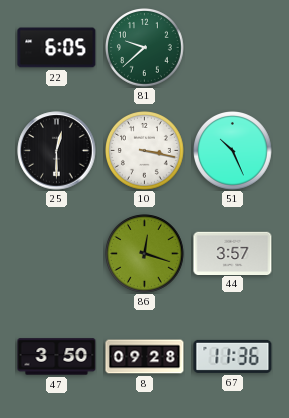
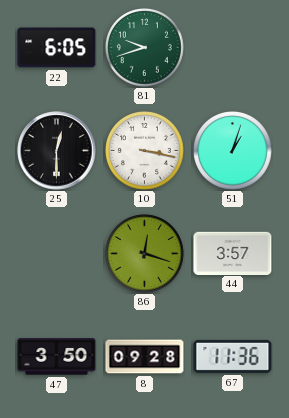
81: 9:38 -> 9:42 (145, 48)
51: 10:26 -> 1:03 (233, 151)
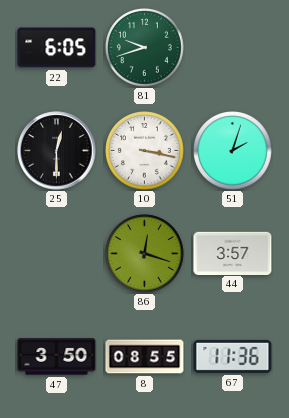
51: 1:03 -> 2:03 (233, 151)
8: 09:28 -> 08:55 (145, 357)
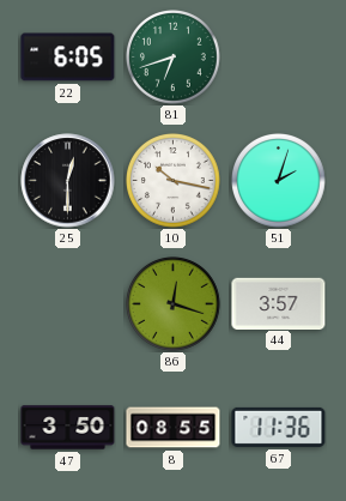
81: 9:42 -> 6:42 (174, 58)
10: 3:17 -> 10:17 (174, 181)
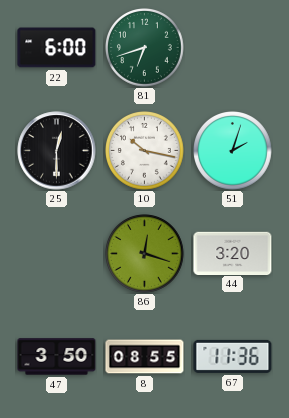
22: 6:05 -> 6:00 (57, 48)
44: 3:57 -> 3:20 (233, 253)
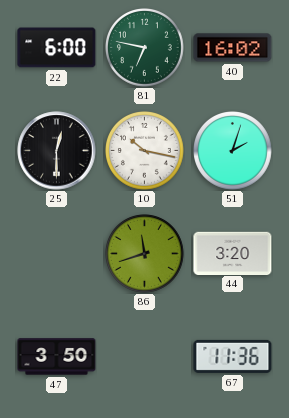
81: 6:42 -> 6:47 (145, 48)
40: none -> 16:02 (233, 48)
86: 12:18 -> 11:42 (145, 254)
8: 08:55 -> none (145, 357)
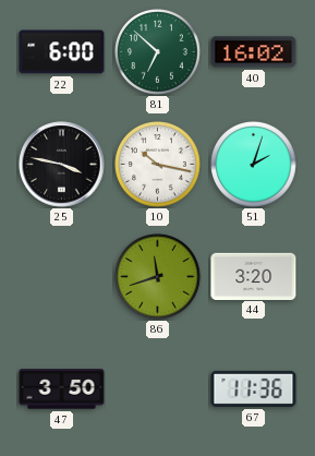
81: 6:47 -> 6:52 (158, 52)
25: 12:30 -> 3:47 (62, 165)
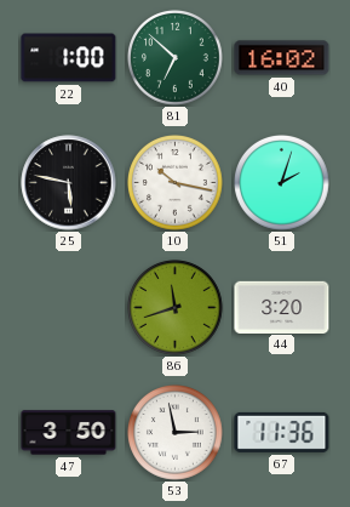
22: 6:00 -> 1:00 (69, 58)
25: 3:47 -> 5:47 (69, 183)
53: none -> 2:58 (176, 433)
